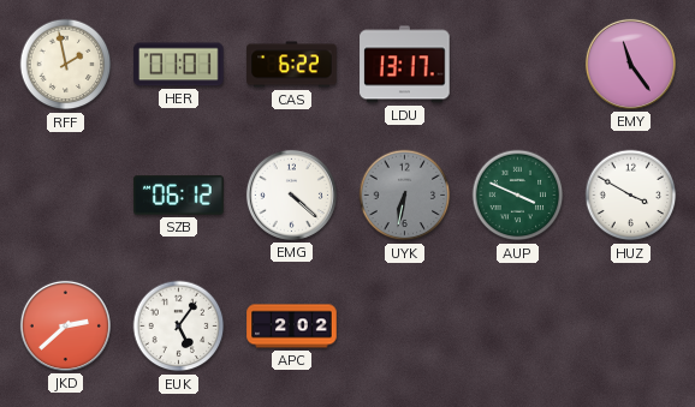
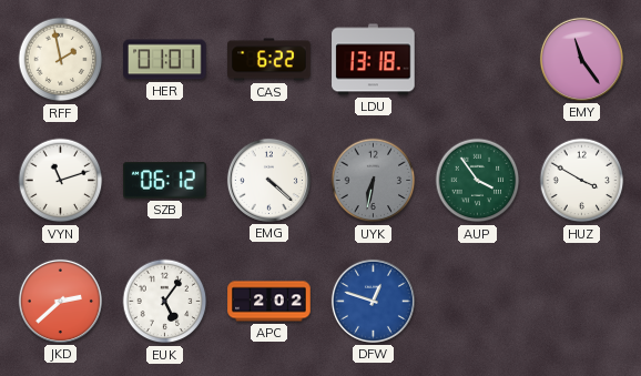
LDU: 13:17 -> 13:18 (374, 60)
VYN: none -> 11:12 (61, 181)
AUP: 3:49 -> 3:54 (478, 181)
DFW: none -> 12:48 (373, 301)
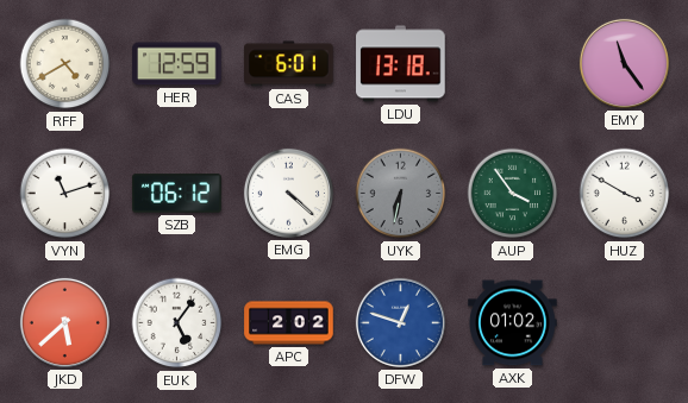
RFF: 1:58 -> 4:40 (65, 64)
HER: 01:01 -> 12:59 (177, 64)
CAS: 6:22 -> 6:01 (289, 64)
JKD: 2:38 -> 5:38 (64, 322)
AXK: none -> 01:02 (513, 323)
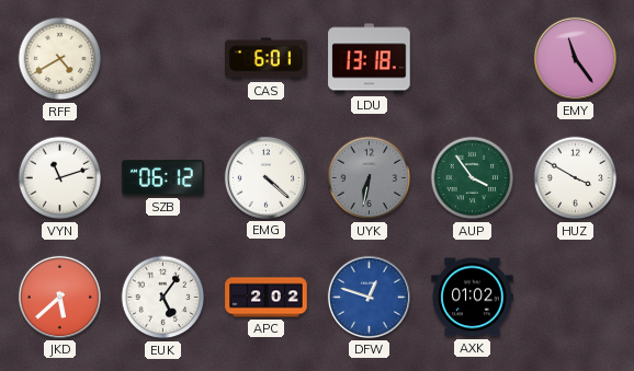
HER: 12:59 -> none (177, 64)
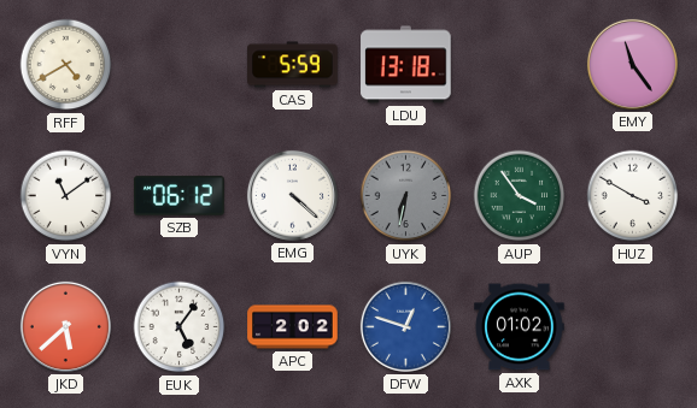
CAS: 6:01 -> 5:59 (293, 65)
VYN: 11:12 -> 11:09 (66, 196)
